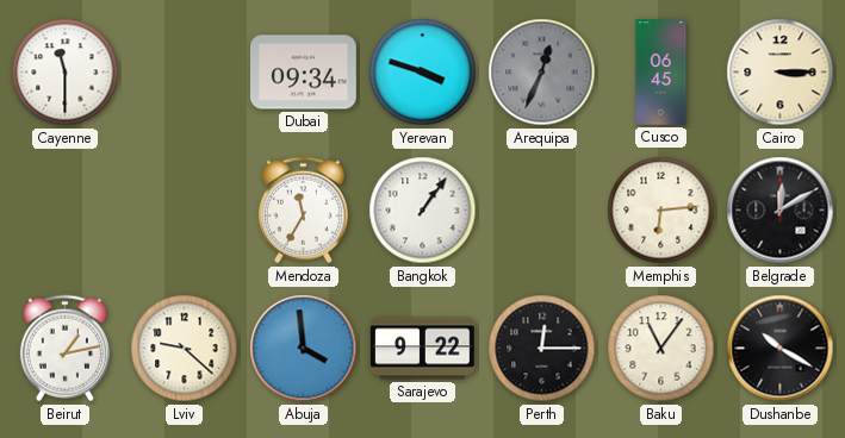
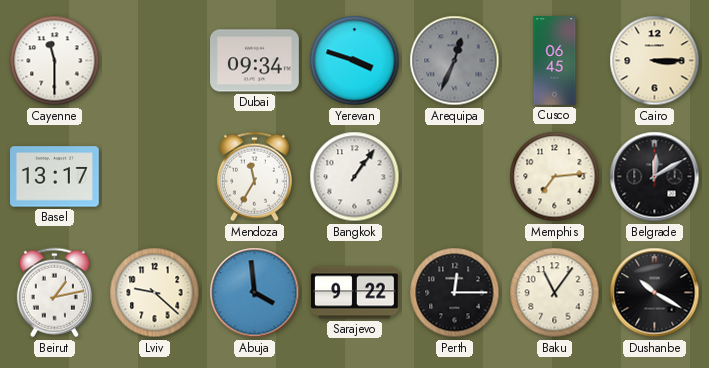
Basel: none -> 13:17 (55, 177)
Memphis: 6:14 -> 7:14 (555, 177)
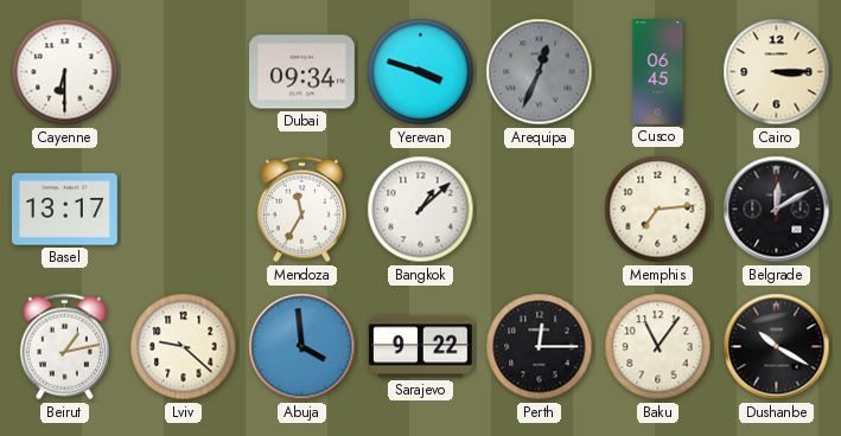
Cayenne: 11:30 -> 6:30 (65, 72)
Bangkok: 1:06 -> 1:08 (421, 210)
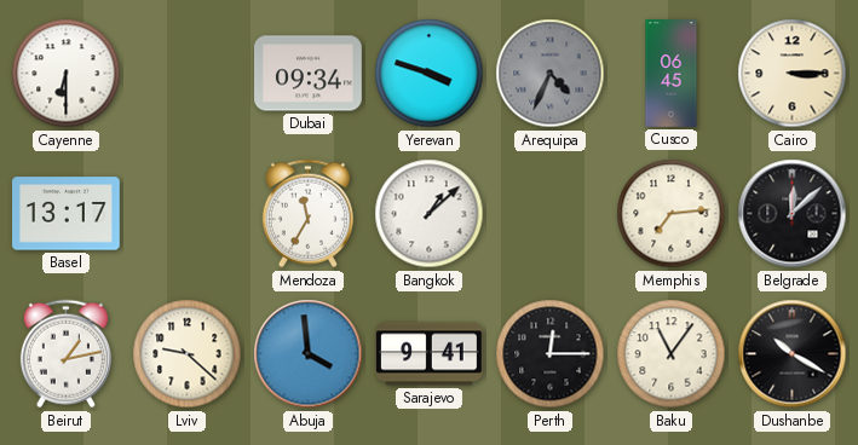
Arequipa: 12:34 -> 4:34 (551, 74)
Belgrade: 12:10 -> 12:08 (793, 214)
Sarajevo: 9:22 -> 9:41 (430, 354)
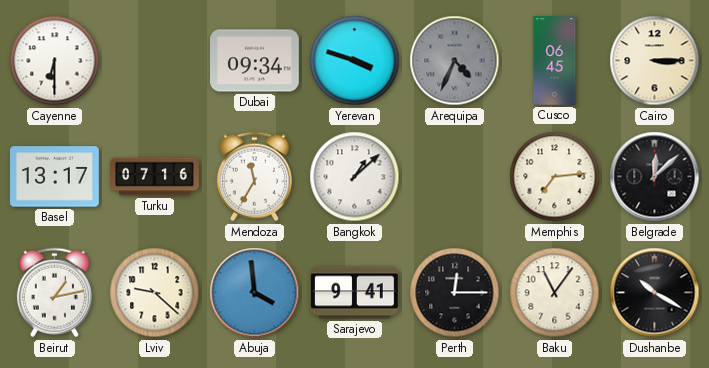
Turku: none -> 07:16 (155, 177)
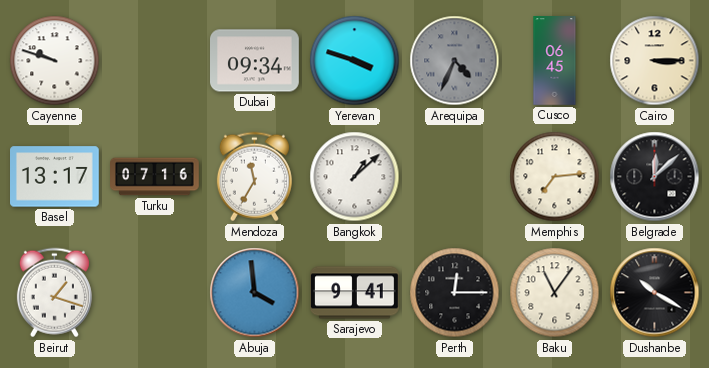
Cayenne: 6:30 -> 9:48 (55, 61)
Beirut: 1:13 -> 1:18 (54, 293)
Lviv: 9:22 -> none (155, 293)
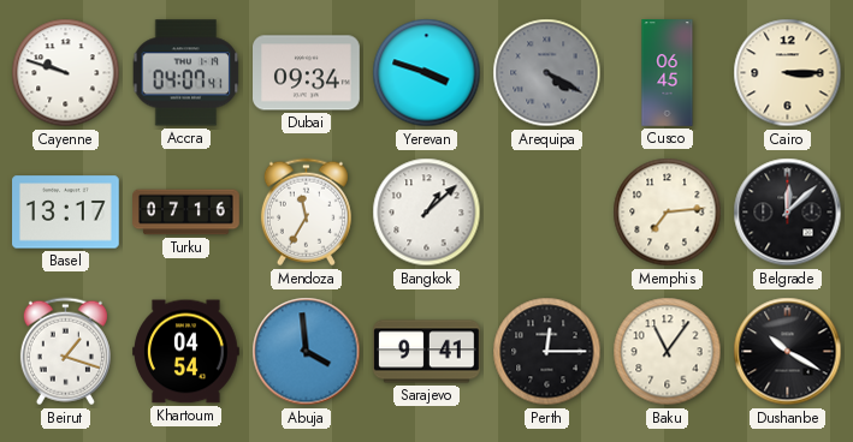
Accra: none -> 04:07 (186, 73)
Arequipa: 4:34 -> 4:20 (547, 73)
Khartoum: none -> 04:54 (186, 352)
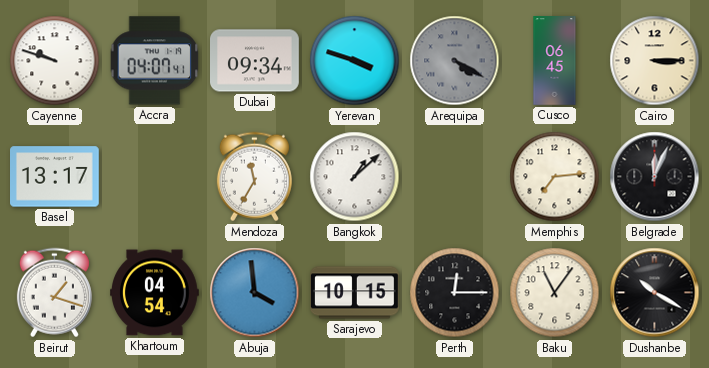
Turku: 07:16 -> none (186, 213)
Belgrade: 12:08 -> 12:04 (655, 177)
Sarajevo: 9:41 -> 10:15 (355, 293)
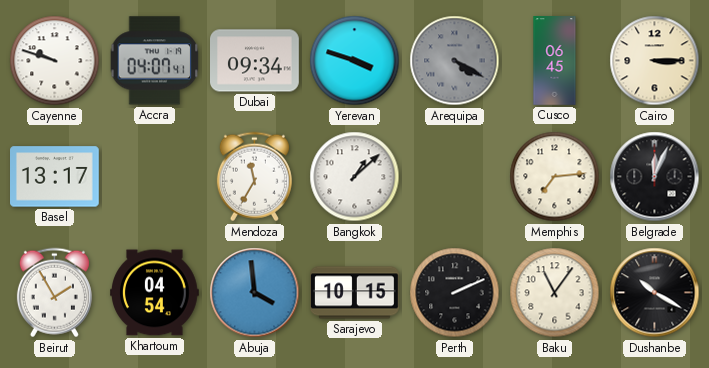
Beirut: 1:18 -> 1:55 (54, 293)
Perth: 12:15 -> 2:11 (455, 293)
